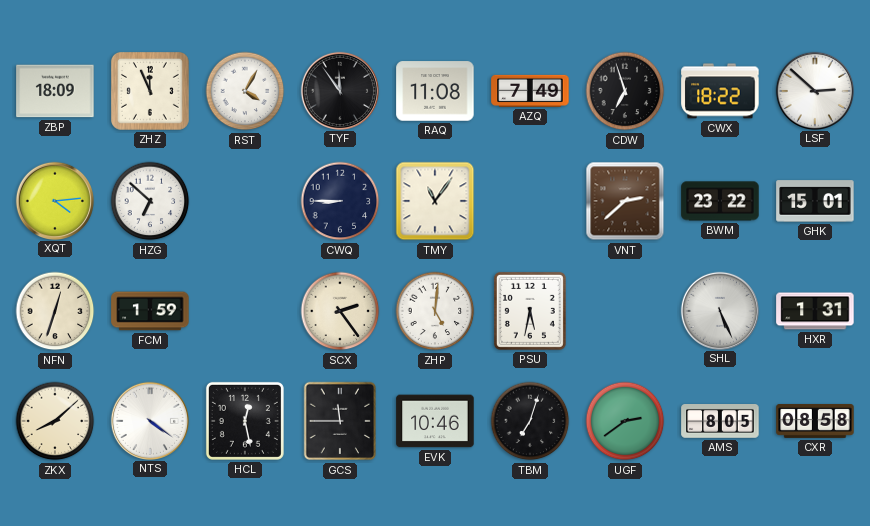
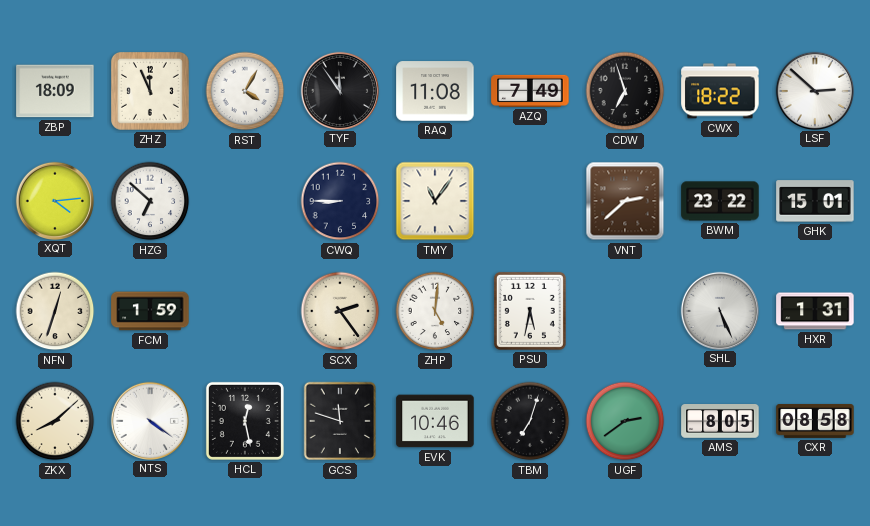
GCS: 11:45 -> 11:48 (340, 421)
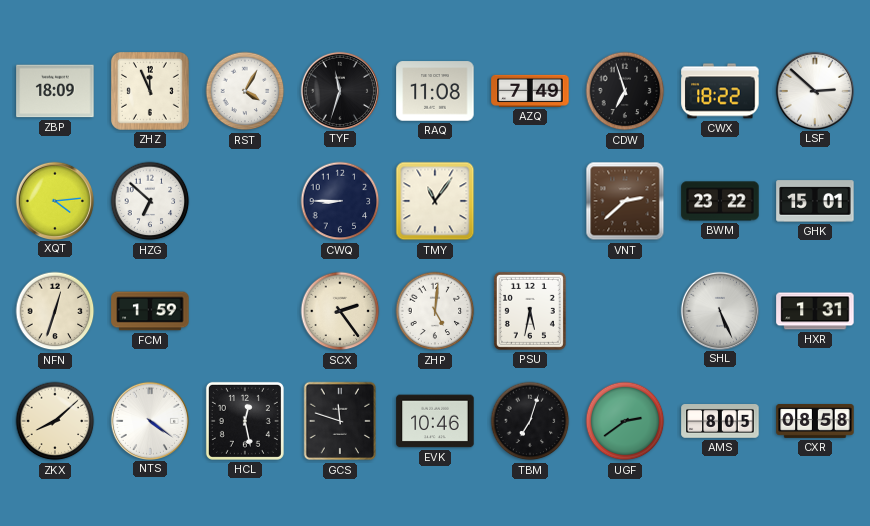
TYF: 11:54 -> 11:33 (339, 90)
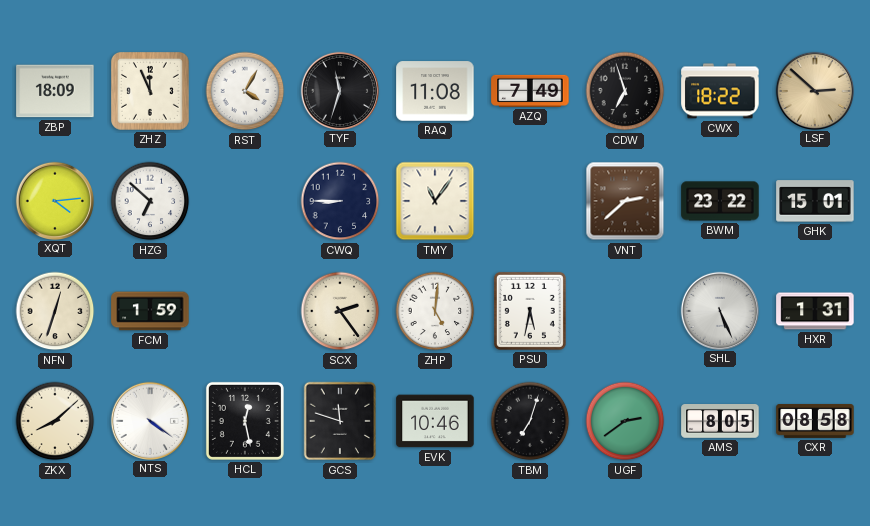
LSF dial: white -> champagne (814, 90)
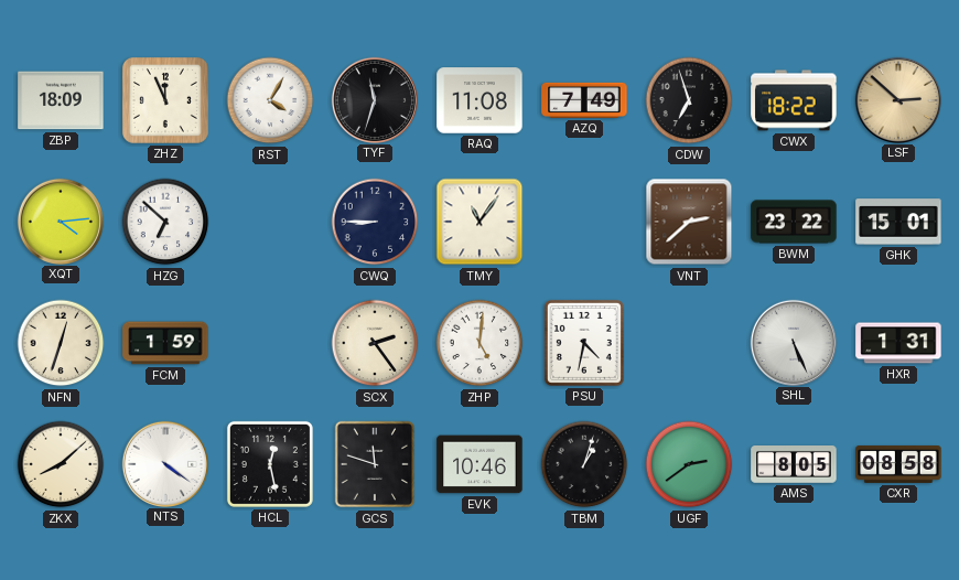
PSU: 5:32 -> 4:32 (584, 343)
TBM: 7:03 -> 1:03 (584, 464)
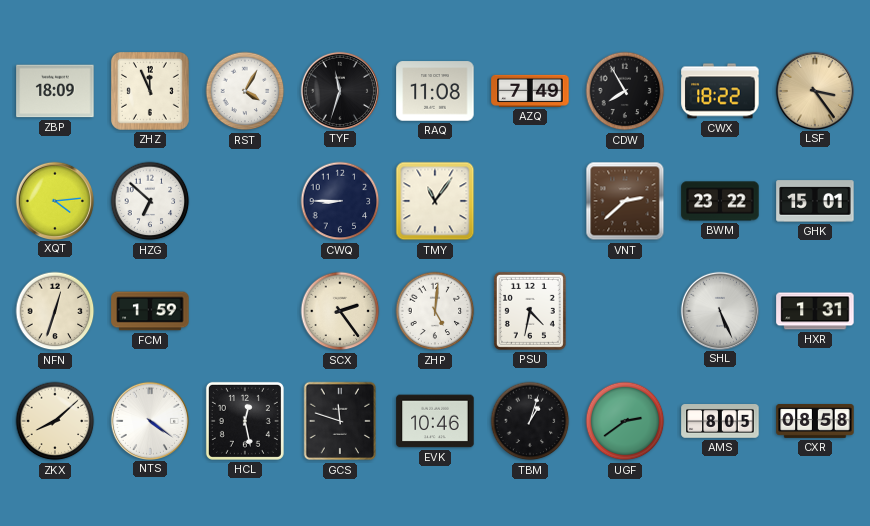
CDW: 6:57 -> 7:55 (625, 91)
LSF: 2:52 -> 3:24 (814, 90)
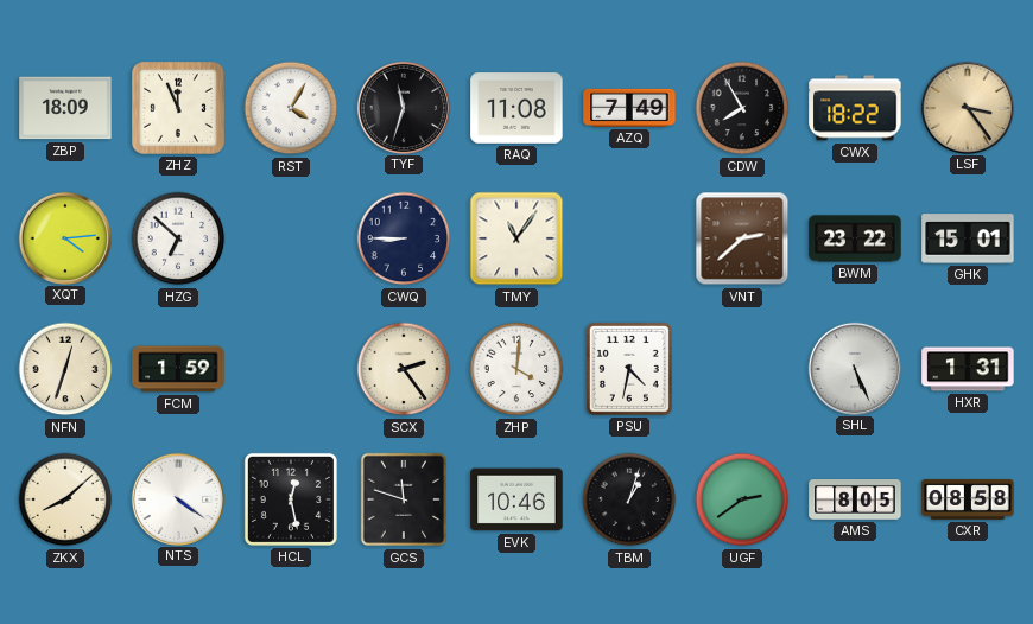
ZHP: 5:01 -> 4:01 (516, 369)
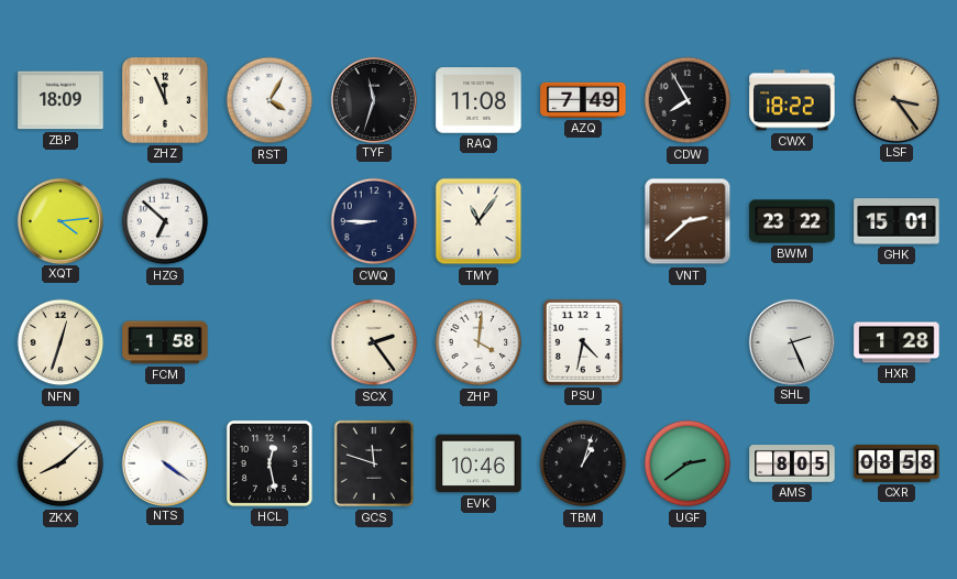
FCM: 1:59 -> 1:58 (165, 342)
SHL: 5:26 -> 2:26 (791, 341)
HXR: 1:31 -> 1:28 (897, 342)
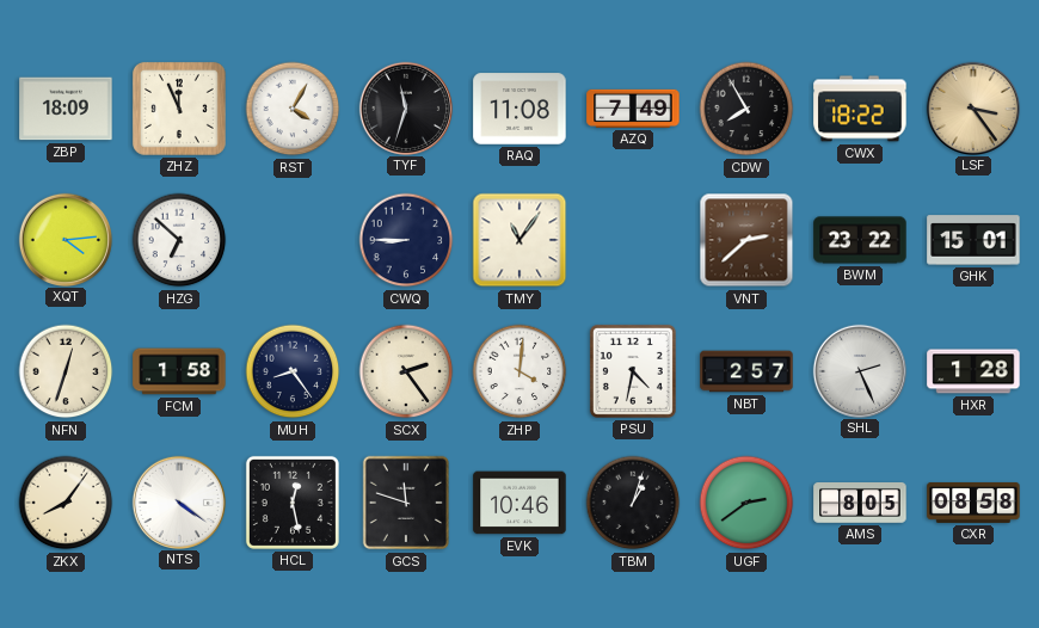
MUH: none -> 8:24 (293, 371)
NBT: none -> 2:57 (746, 371)
ZKX: 8:08 -> 8:06 (66, 503)
